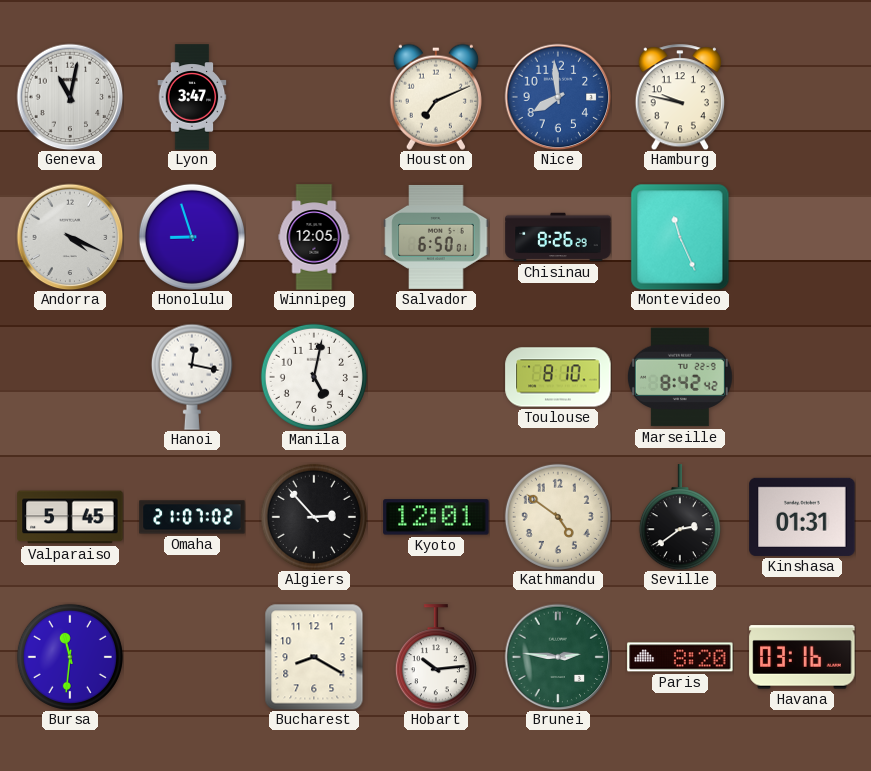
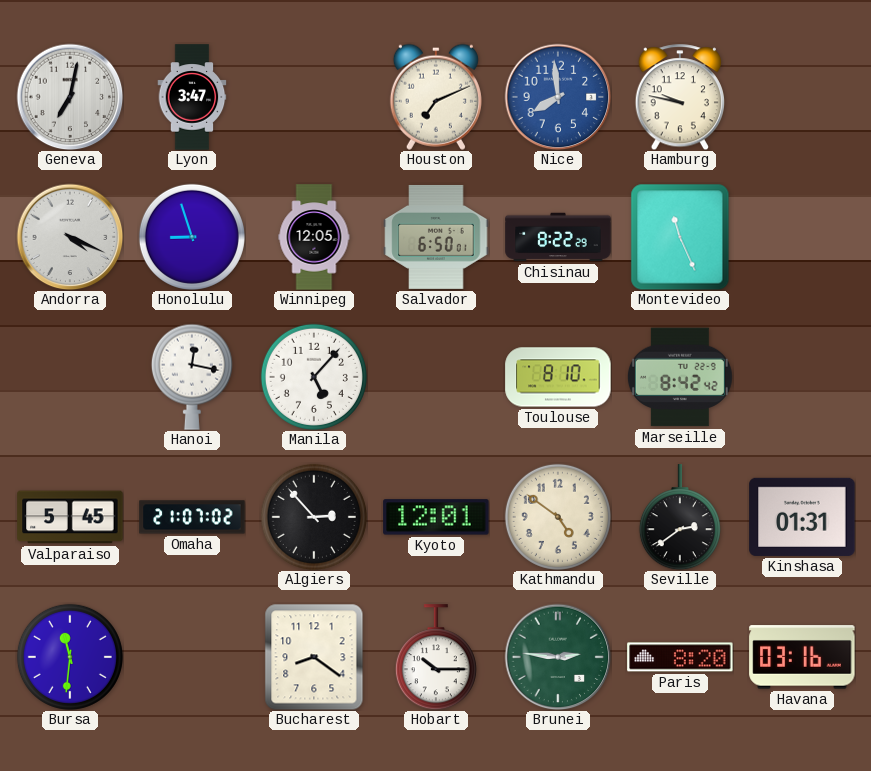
Geneva: 11:02 -> 7:02 (70, 97)
Chisinau: 8:26 -> 8:22 (558, 237)
Manila: 5:02 -> 5:07 (314, 377)
Bucharest: 8:20 -> 8:21 (314, 657)
Hobart: 10:14 -> 10:15 (436, 657)
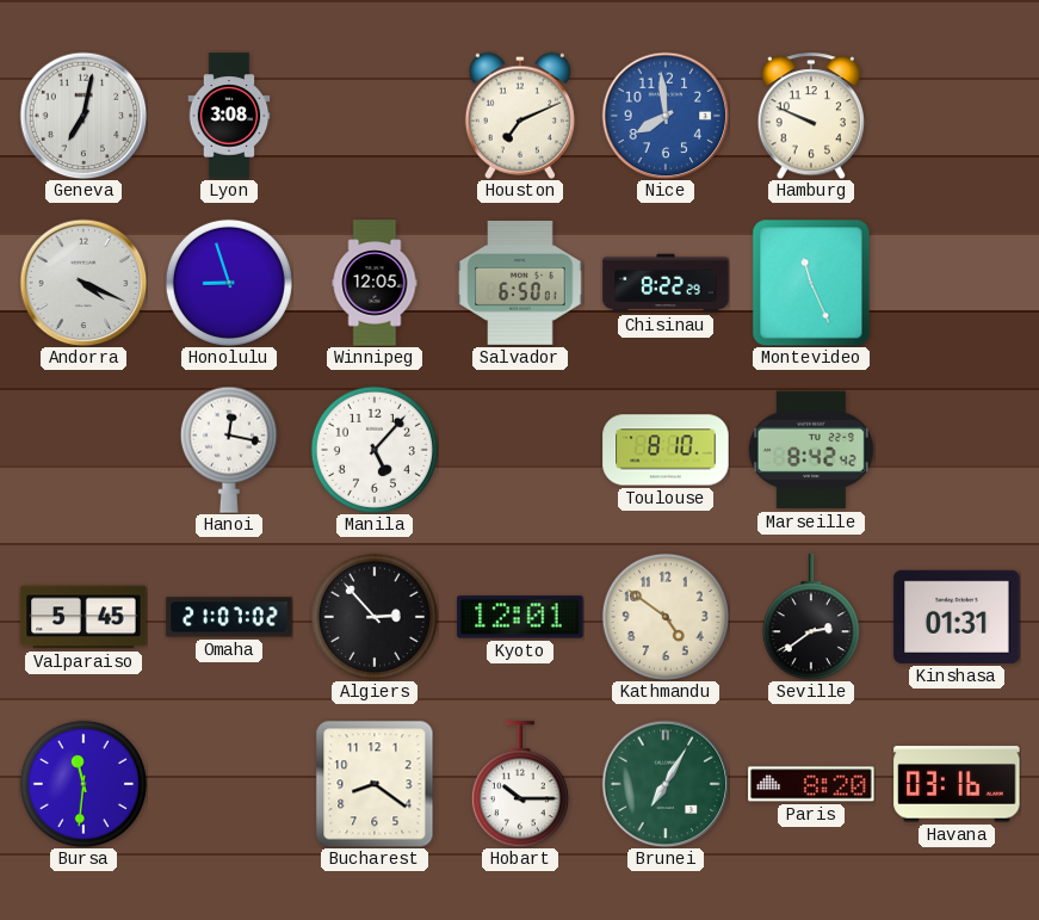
Lyon: 3:47 -> 3:08 (229, 116)
Hamburg: 9:47 -> 9:49 (810, 116)
Brunei: 2:46 -> 7:05 (666, 784)
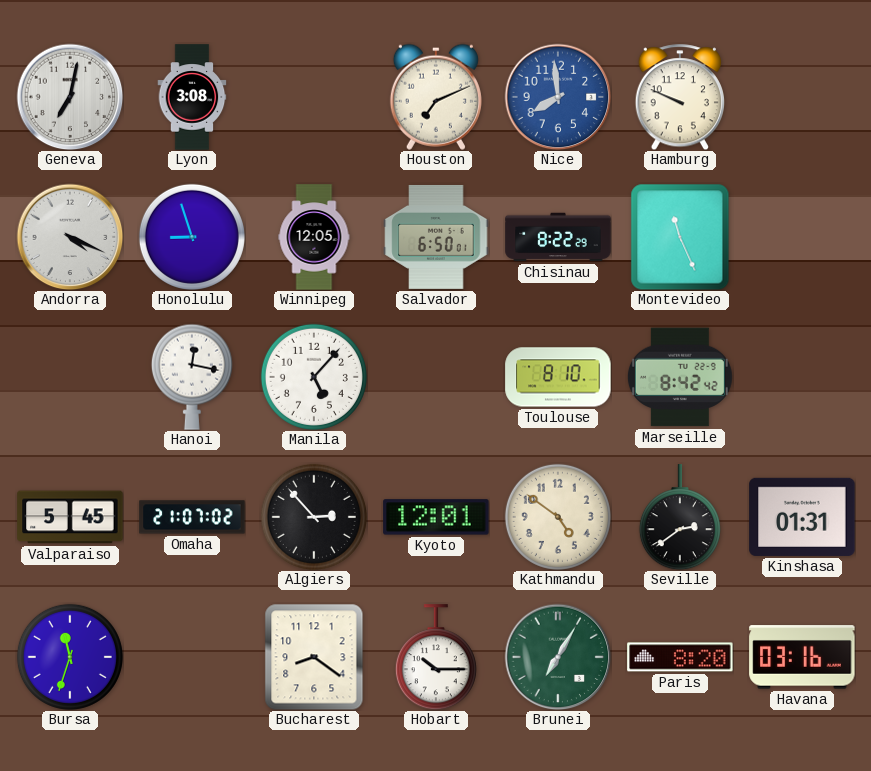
Bursa: 11:31 -> 11:33 (70, 657)
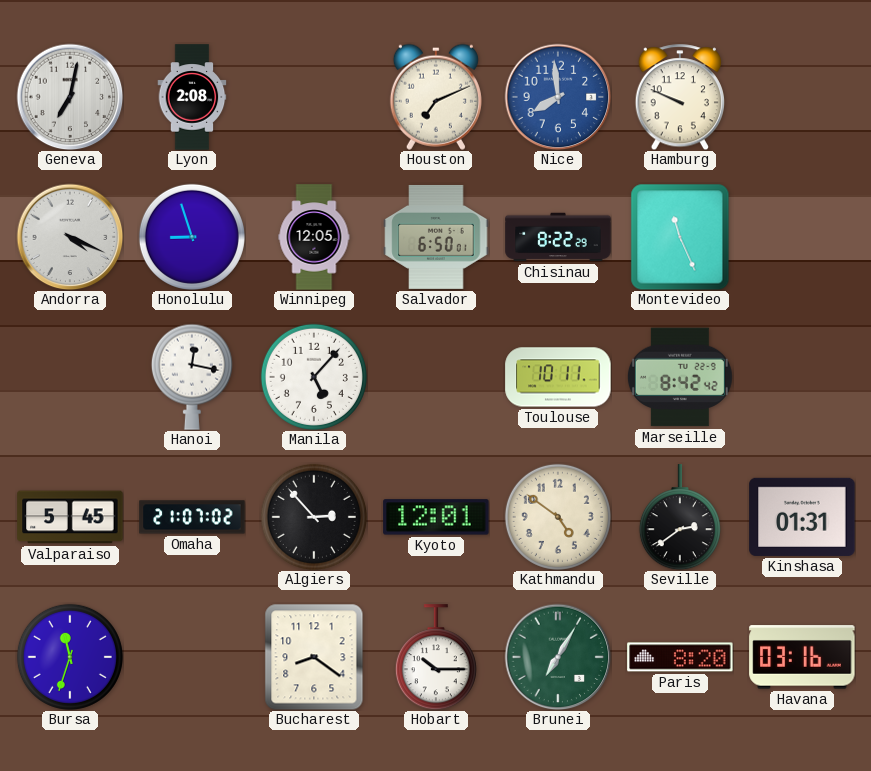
Lyon: 3:08 -> 2:08 (192, 97)
Toulouse: 8:10 -> 10:11 (558, 377)
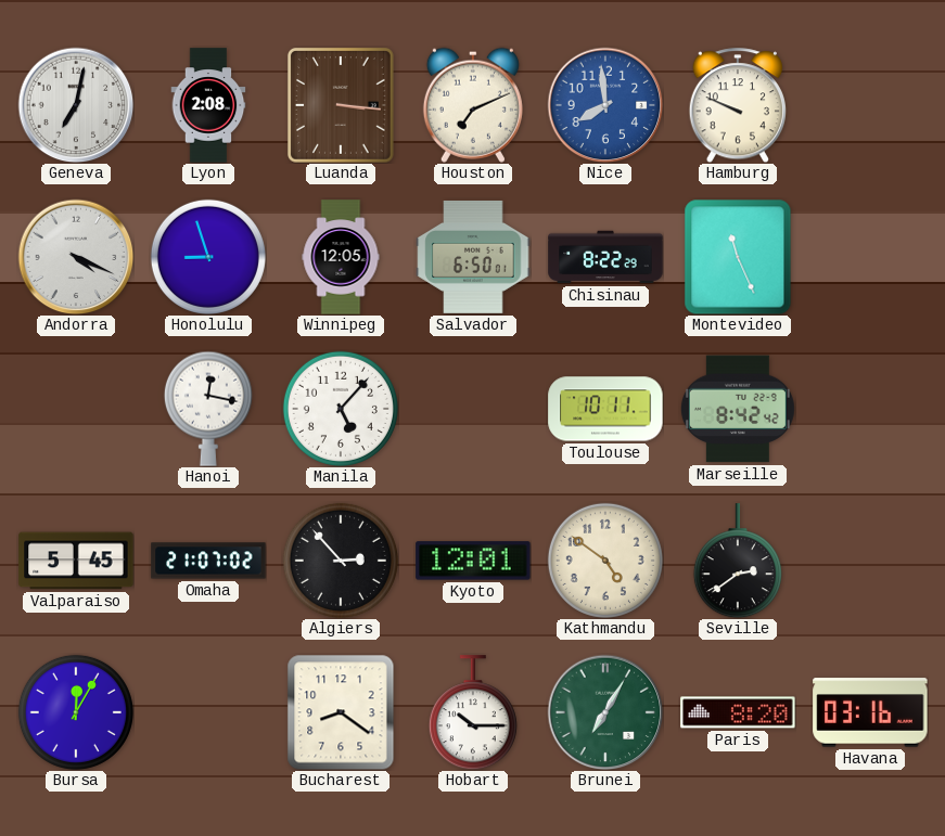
Luanda: none -> 3:16 (341, 105)
Kinshasa: 01:31 -> none (802, 517)
Bursa: 11:33 -> 12:05 (76, 712)
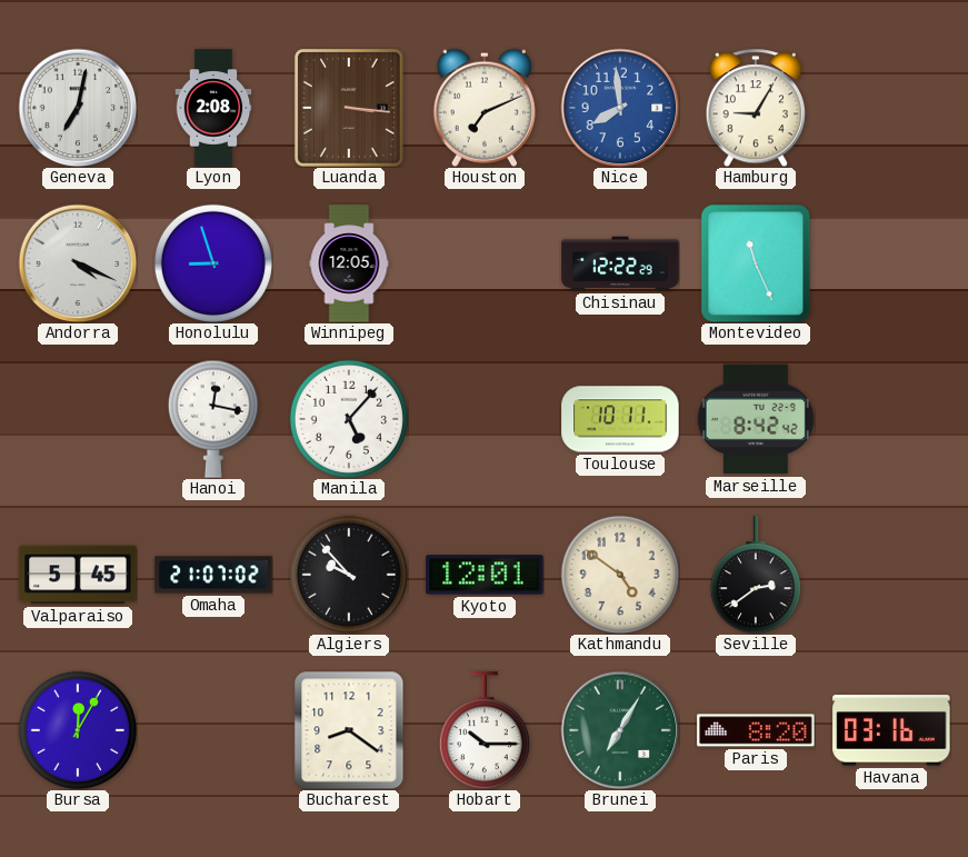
Hamburg: 9:49 -> 9:05 (755, 108)
Salvador: 6:50 -> none (473, 257)
Chisinau: 8:22 -> 12:22 (620, 263)
Algiers: 2:53 -> 9:53 (349, 575)
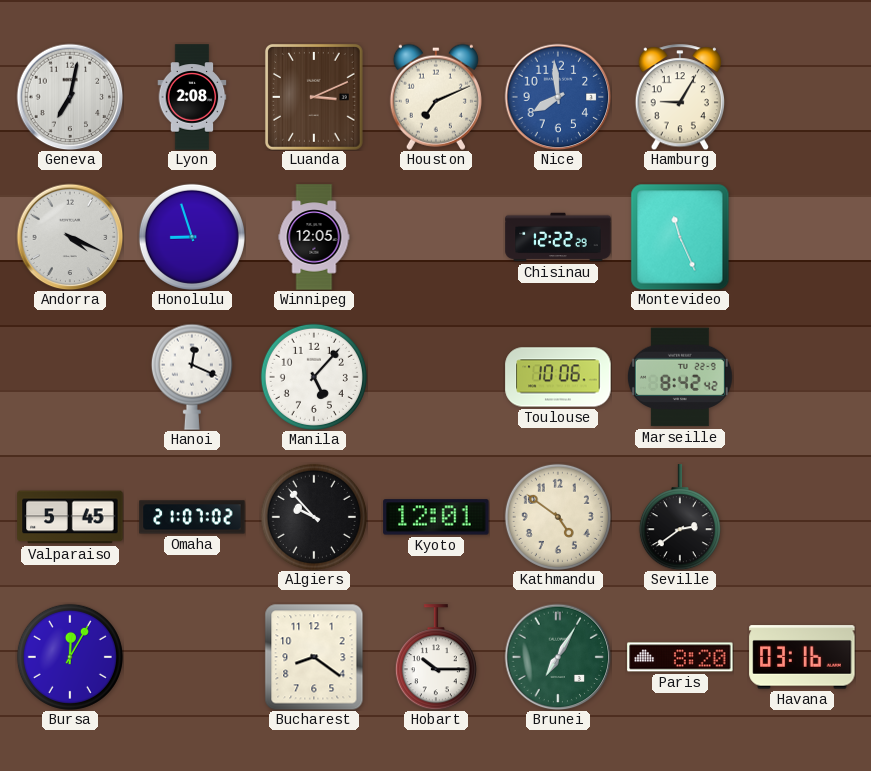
Luanda: 3:16 -> 3:11 (314, 97)
Hanoi: 12:17 -> 12:19 (192, 377)
Toulouse: 10:11 -> 10:06 (558, 377)
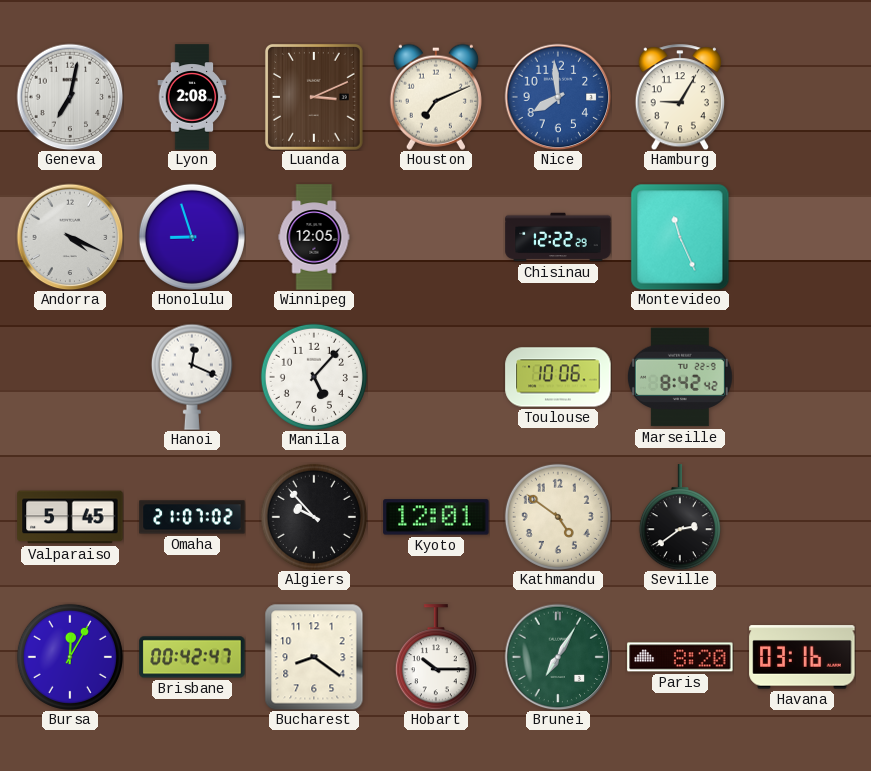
Brisbane: none -> 00:42 (192, 657)
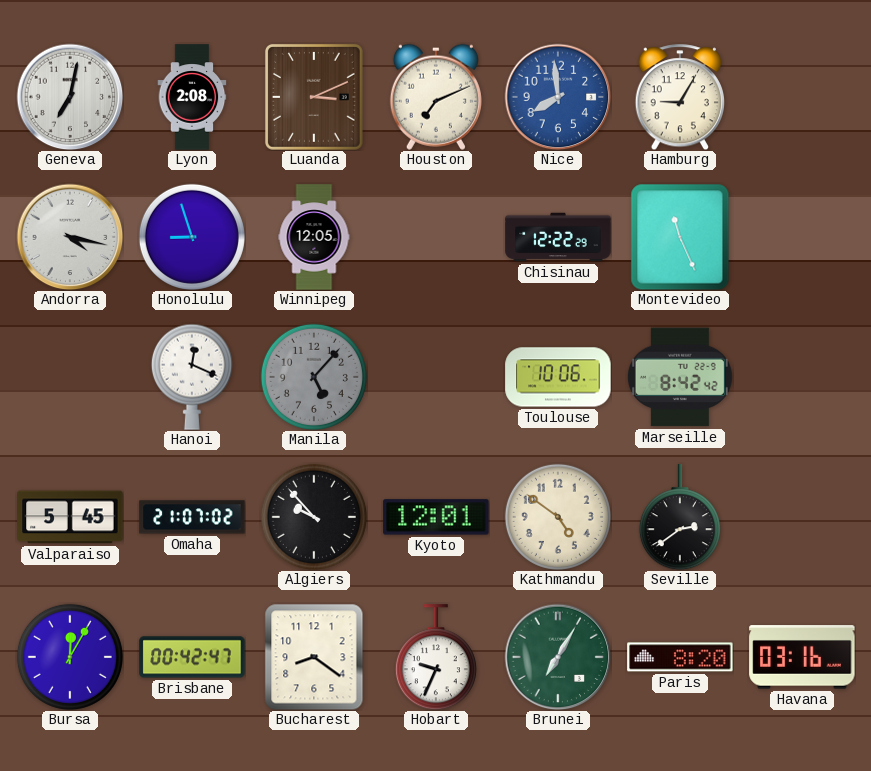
Andorra: 4:19 -> 4:17 (70, 237)
Manila dial: white -> grey (314, 377)
Hobart: 10:15 -> 9:34 (436, 657)
